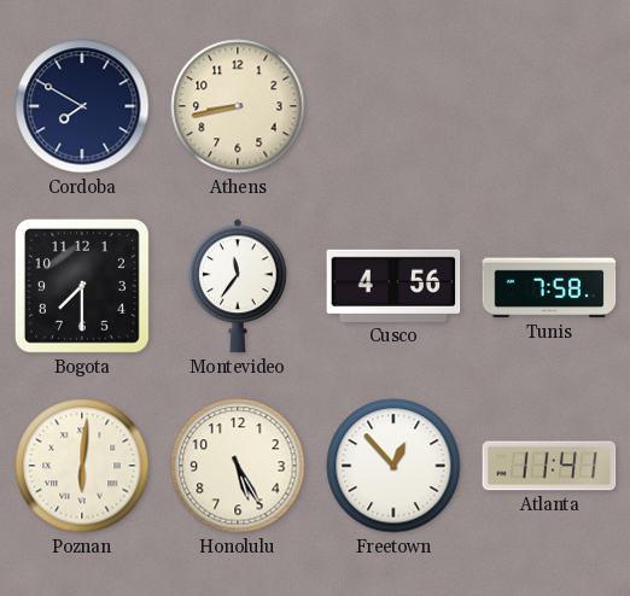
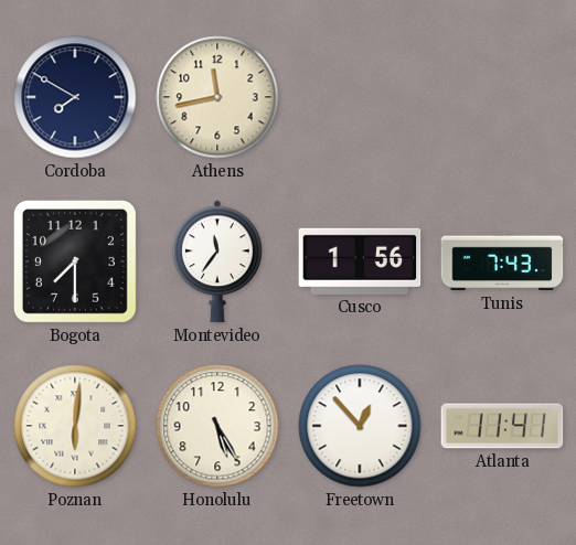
Athens: 8:43 -> 11:43 (217, 97)
Cusco: 4:56 -> 1:56 (360, 261)
Tunis: 7:58 -> 7:43 (502, 261)
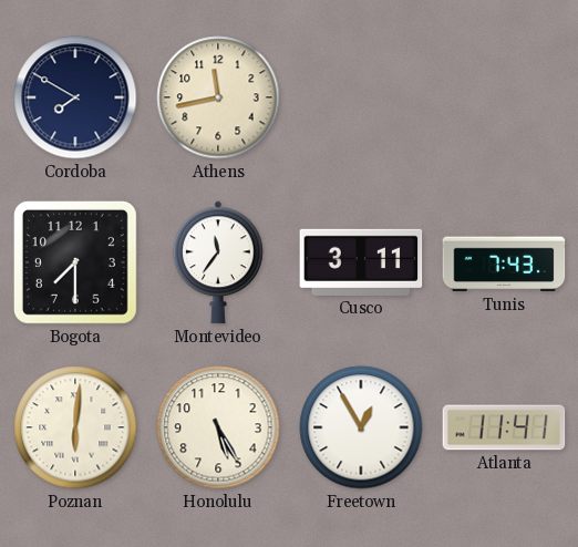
Cusco: 1:56 -> 3:11 (361, 262)
Freetown: 12:53 -> 12:55 (361, 427)
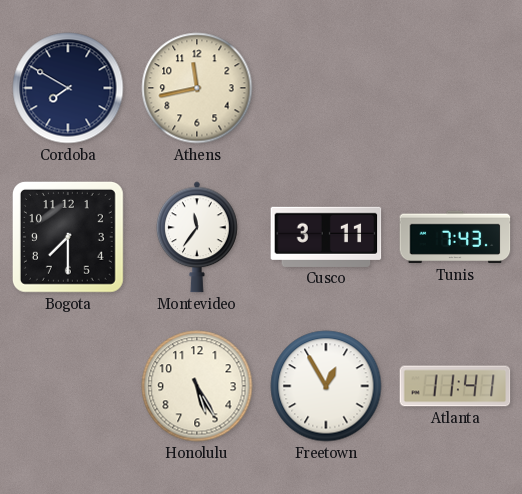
Poznan: 6:01 -> none (75, 427)
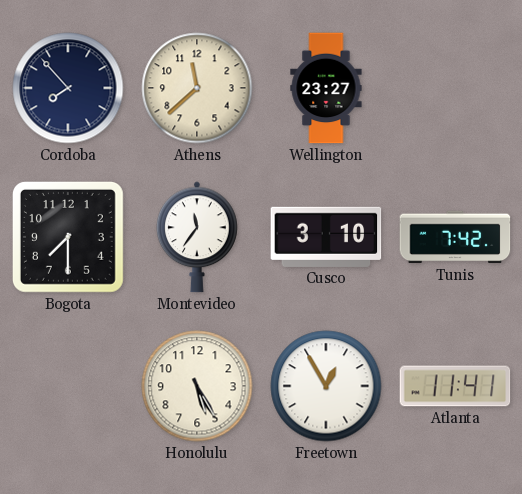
Cordoba: 7:50 -> 7:53 (68, 88)
Athens: 11:43 -> 11:38 (197, 88)
Wellington: none -> 23:27 (326, 88)
Cusco: 3:11 -> 3:10 (326, 237)
Tunis: 7:43 -> 7:42 (455, 237)
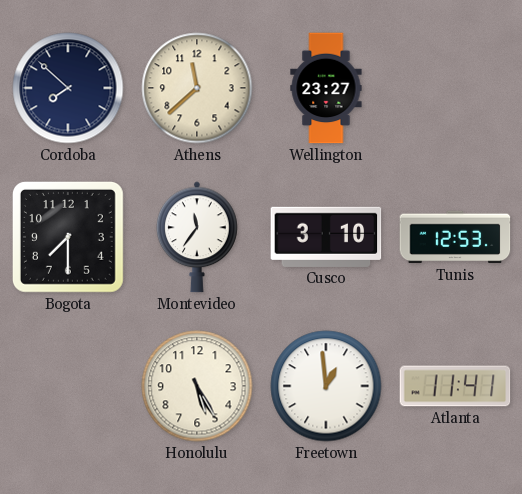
Cordoba: 7:53 -> 7:52 (68, 88)
Tunis: 7:42 -> 12:53 (455, 237)
Freetown: 12:55 -> 12:59 (326, 386)
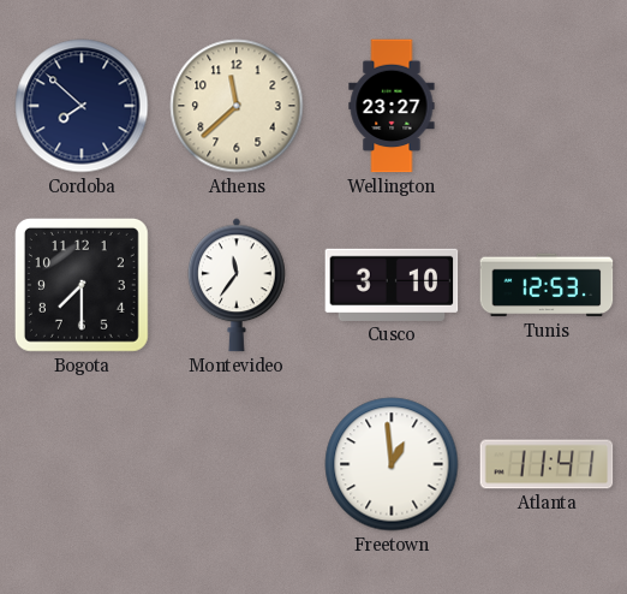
Honolulu: 5:25 -> none (197, 386)
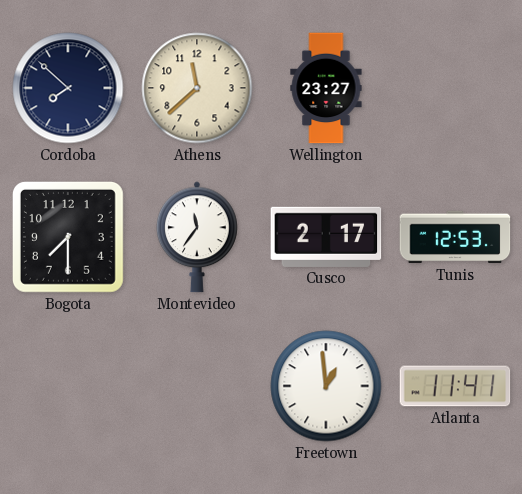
Cusco: 3:10 -> 2:17 (326, 237)
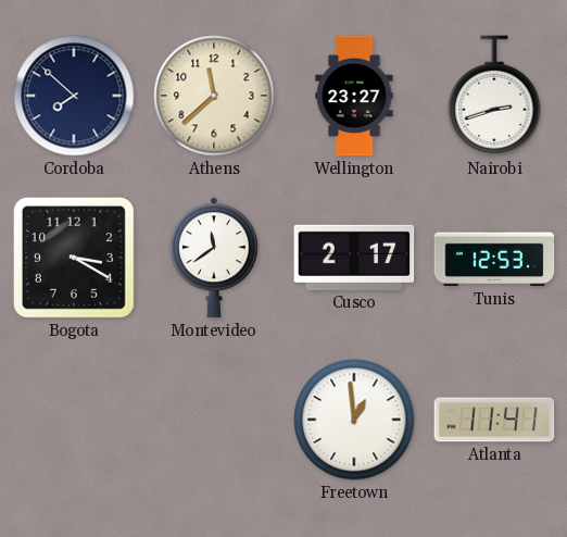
Nairobi: none -> 2:42 (494, 96)
Bogota: 7:30 -> 3:20 (74, 258)
Montevideo: 11:36 -> 11:39 (214, 258)
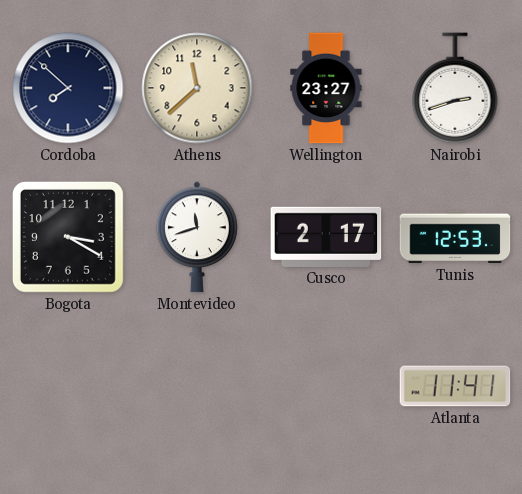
Montevideo: 11:39 -> 11:42 (197, 237)
Freetown: 12:59 -> none (354, 420)
